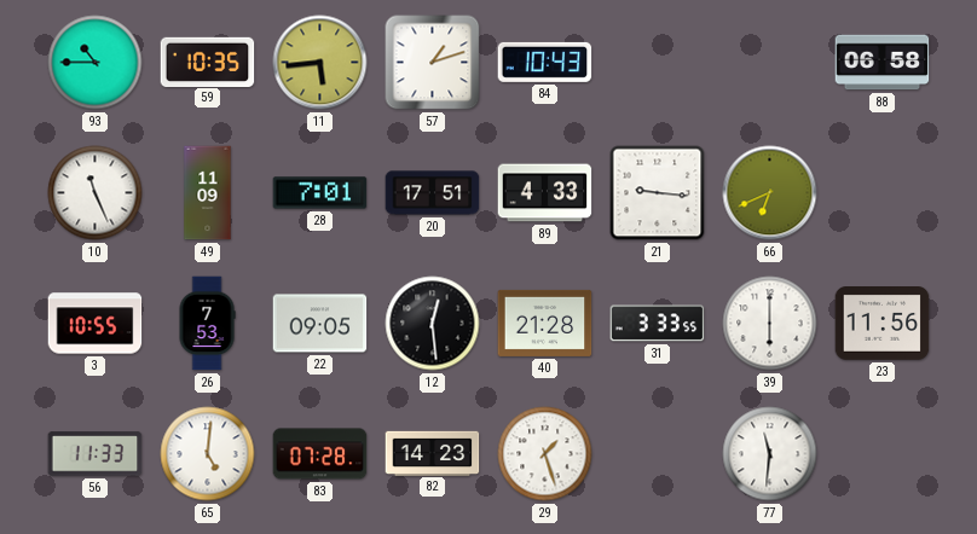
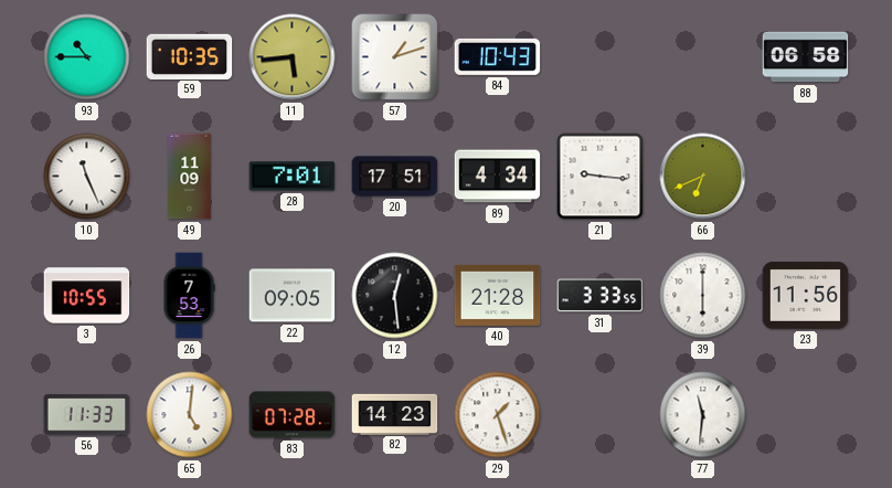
89: 4:33 -> 4:34 (498, 177)
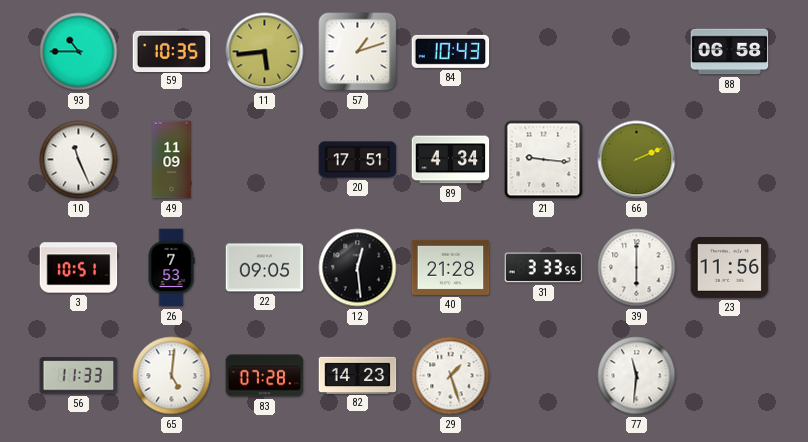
28: 7:01 -> none (293, 177)
66: 6:41 -> 2:11 (637, 160)
3: 10:55 -> 10:51 (79, 268)
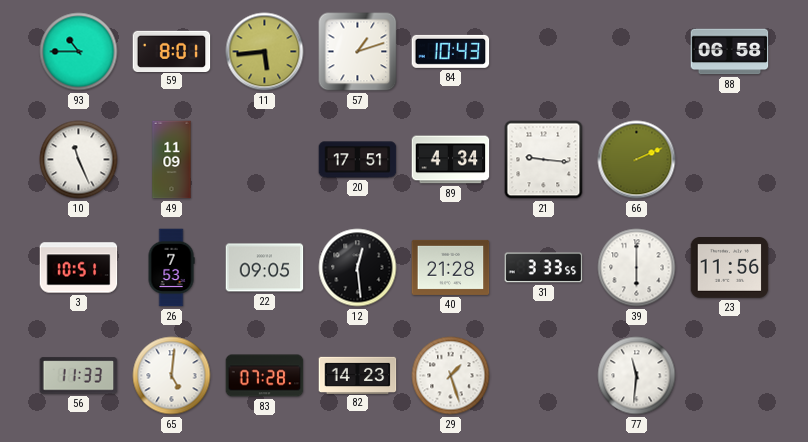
59: 10:35 -> 8:01 (172, 51)
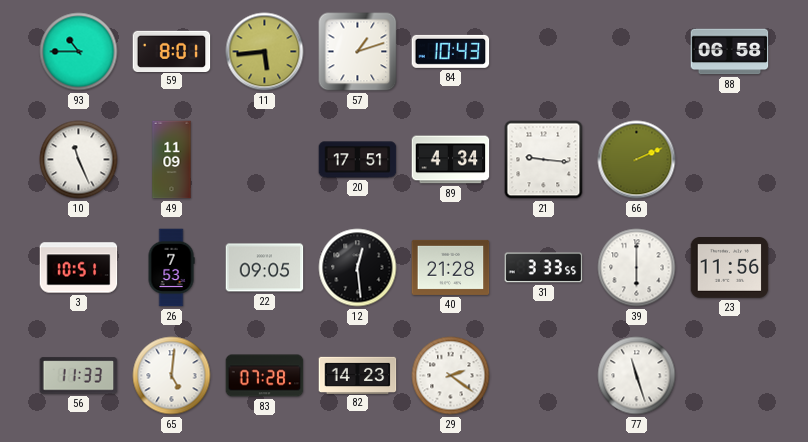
29: 1:27 -> 2:21 (451, 376)
77: 11:31 -> 11:27 (637, 376)
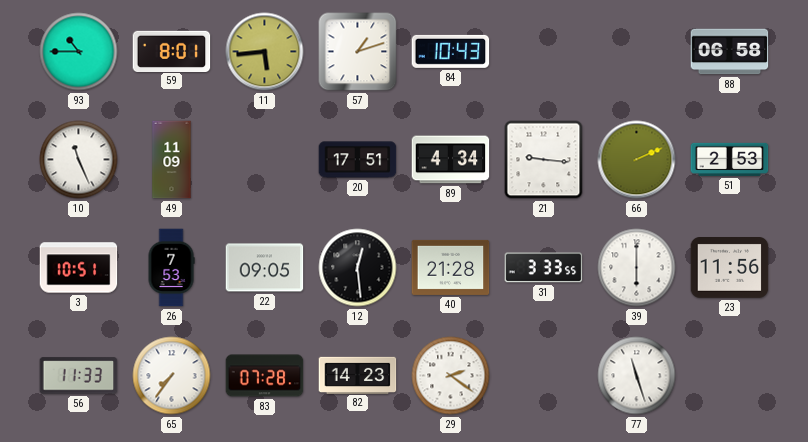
51: none -> 2:53 (730, 159)
65: 5:01 -> 7:36 (172, 376)
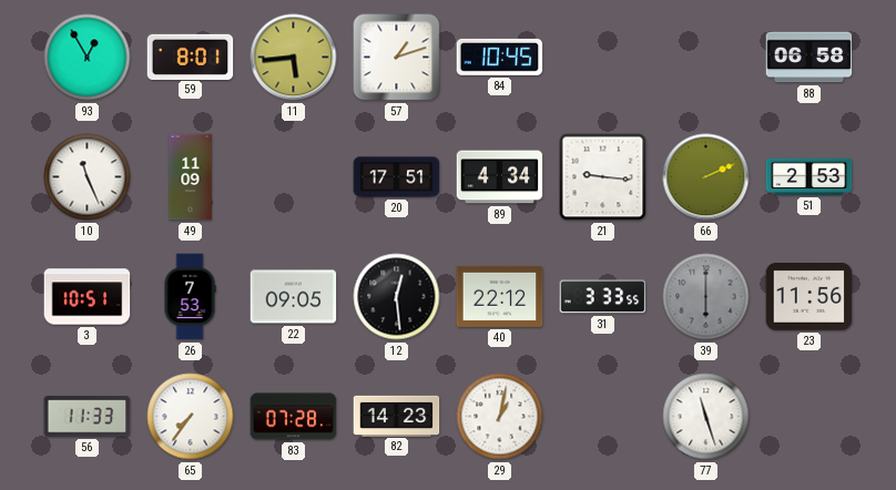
93: 10:45 -> 12:55 (88, 58)
84: 10:43 -> 10:45 (500, 57)
40: 21:28 -> 22:12 (500, 296)
39 dial: white -> grey (706, 297)
29: 2:21 -> 1:02 (500, 417)
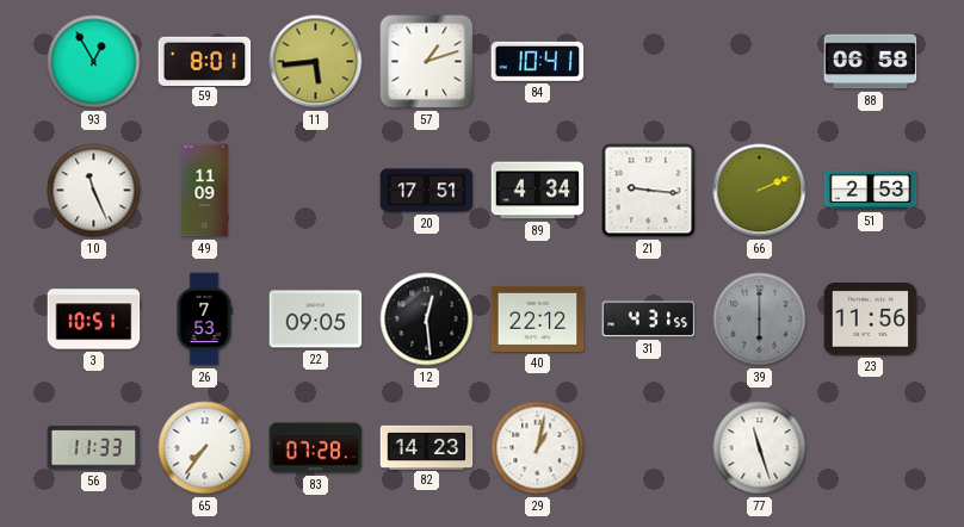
84: 10:45 -> 10:41 (538, 61)
31: 3:33 -> 4:31 (649, 320)
